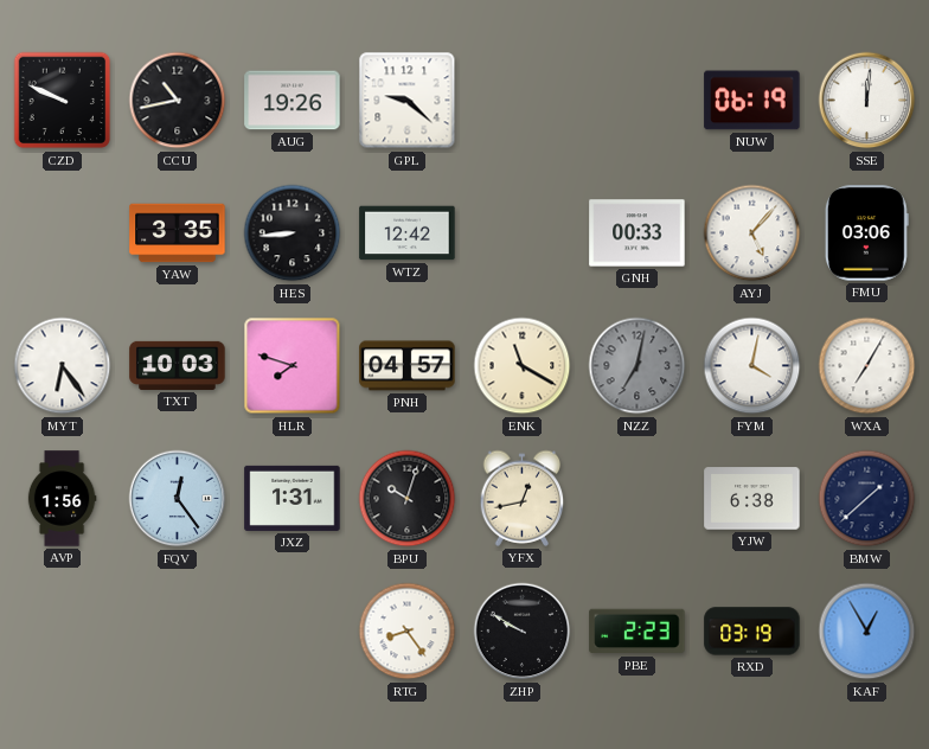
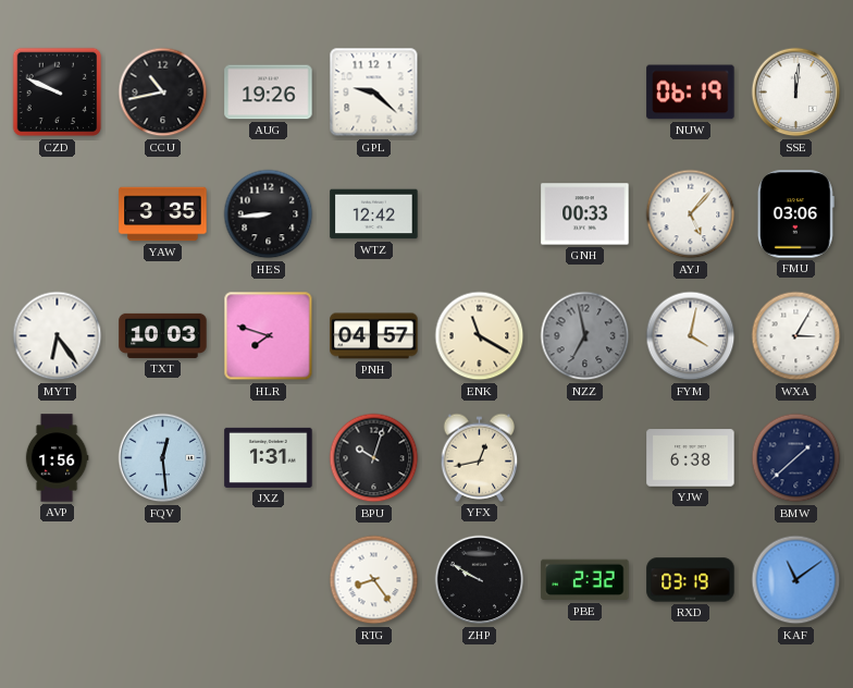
NZZ: 7:02 -> 6:58 (585, 336)
WXA: 7:05 -> 3:05 (796, 336)
FQV: 12:24 -> 12:29 (163, 458)
PBE: 2:23 -> 2:32 (585, 580)
KAF: 12:55 -> 11:09 (796, 580)
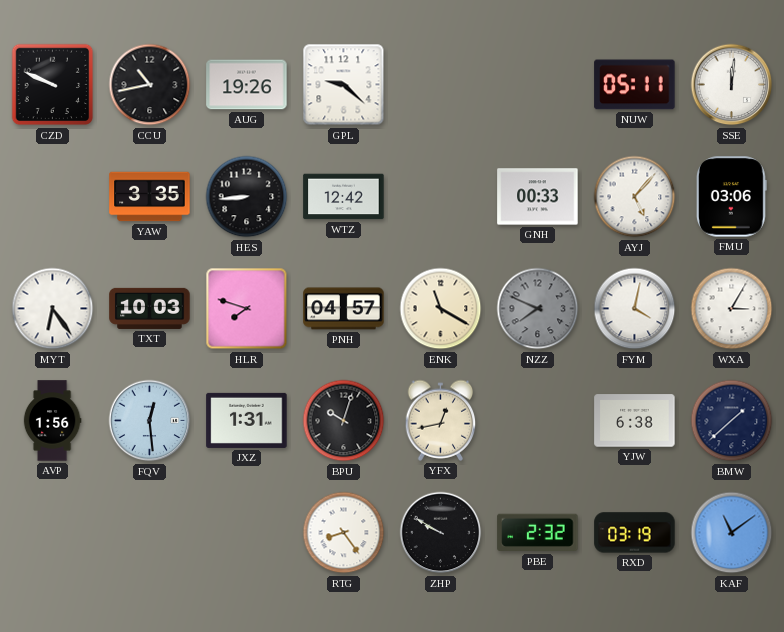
NUW: 06:19 -> 05:11 (635, 85)
NZZ: 6:58 -> 7:49 (538, 309)
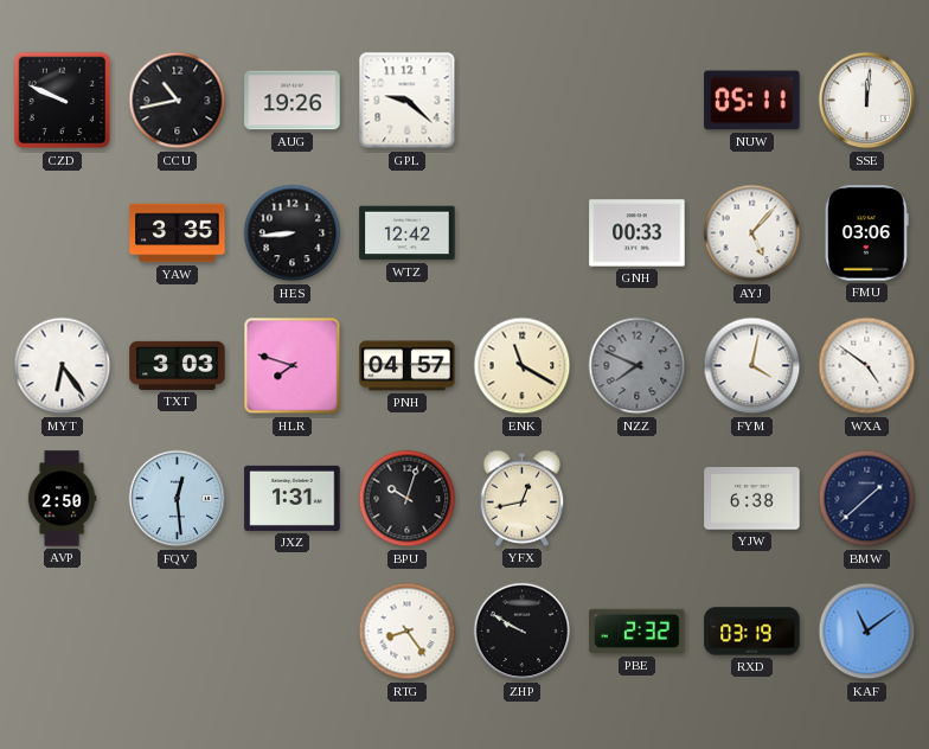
TXT: 10:03 -> 3:03 (178, 365)
WXA: 3:05 -> 4:51 (867, 366)
AVP: 1:56 -> 2:50 (62, 499)
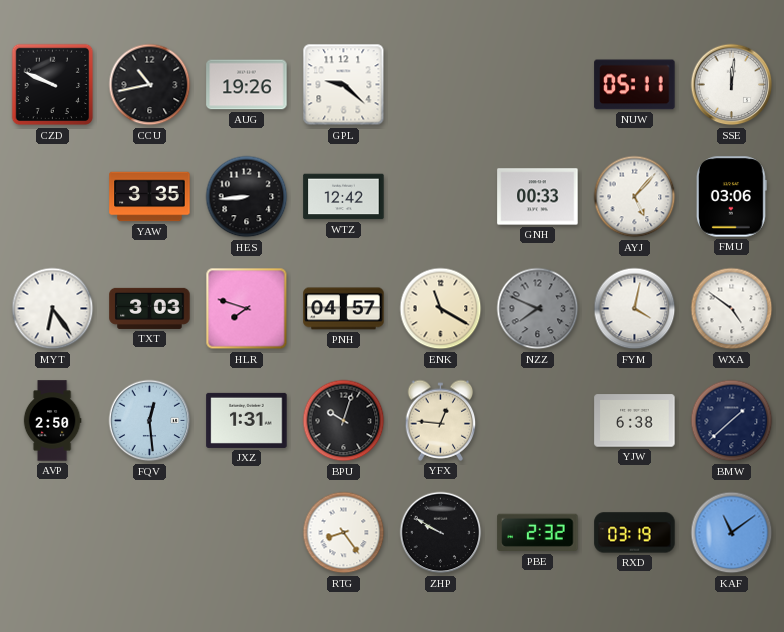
YFX: 12:43 -> 12:46 (441, 420)
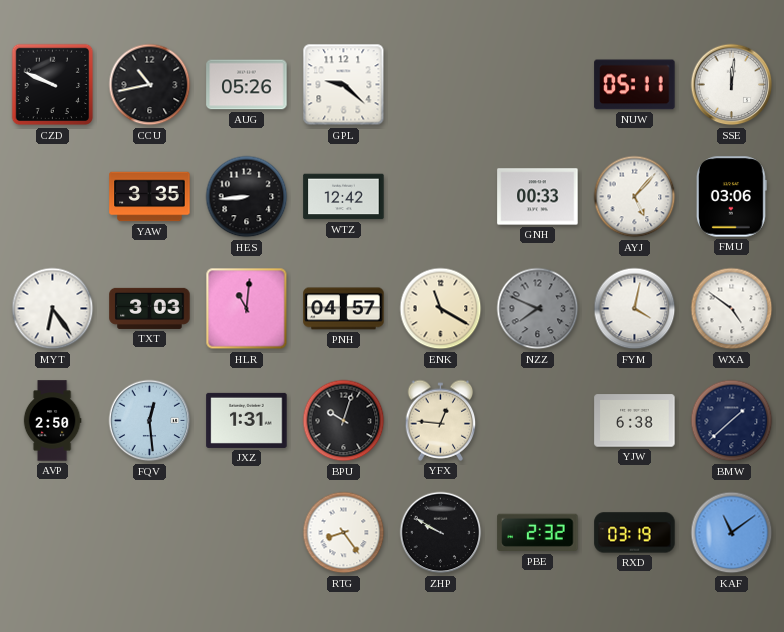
AUG: 19:26 -> 05:26 (247, 85)
HLR: 7:48 -> 11:01 (247, 309)
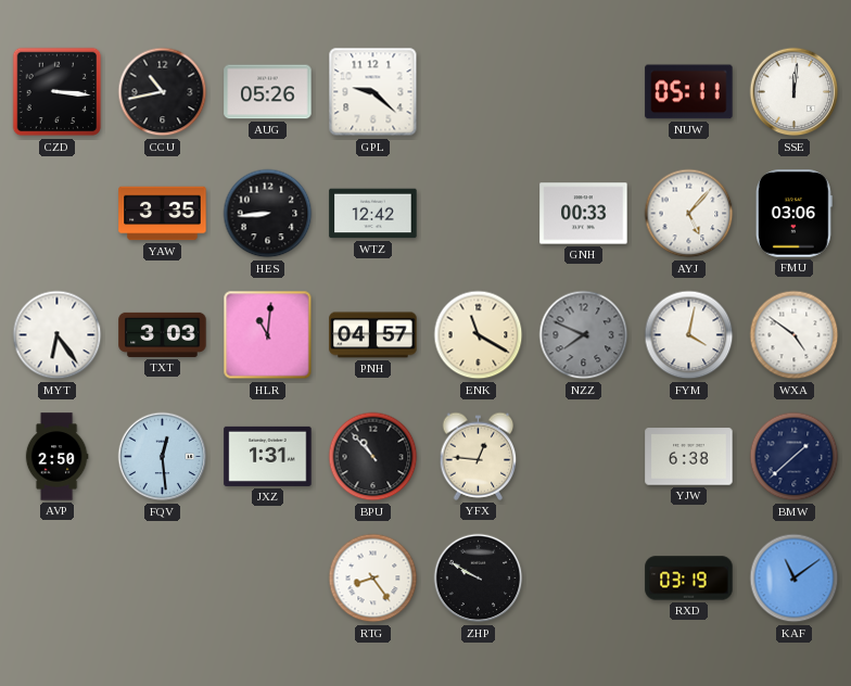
CZD: 9:49 -> 3:16 (58, 92)
BPU: 10:03 -> 10:53 (373, 457)
PBE: 2:32 -> none (538, 533)
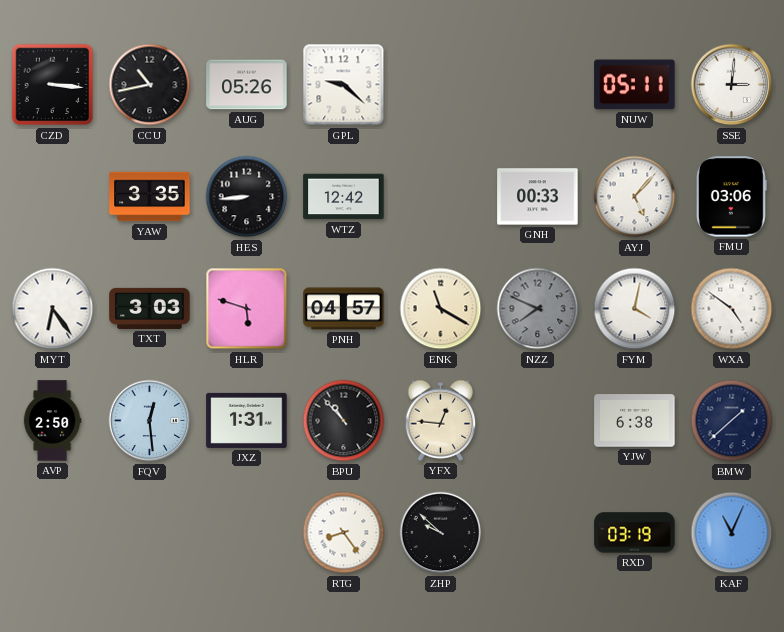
SSE: 12:01 -> 3:01 (732, 85)
HLR: 11:01 -> 5:48 (247, 309)
ZHP: 9:50 -> 9:52 (441, 533)
KAF: 11:09 -> 11:04 (732, 533)
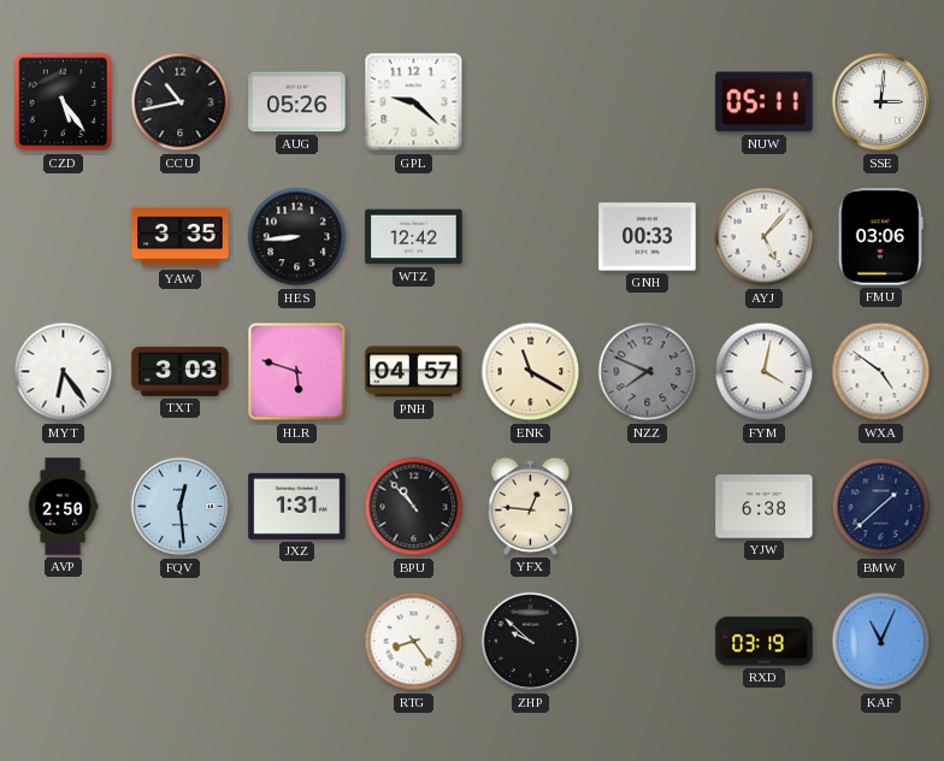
CZD: 3:16 -> 5:24 (64, 102)
